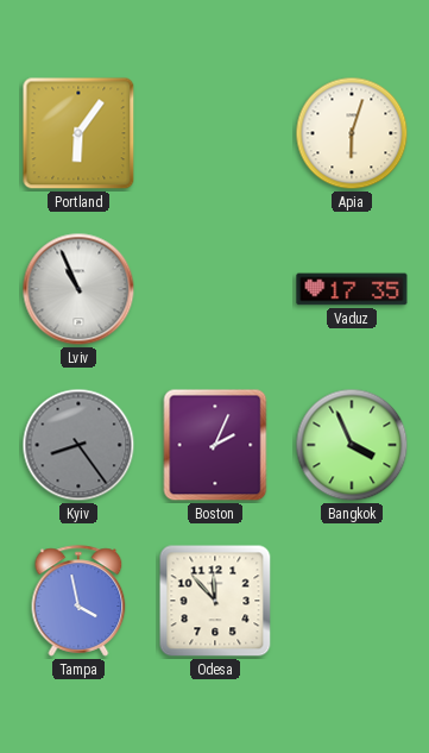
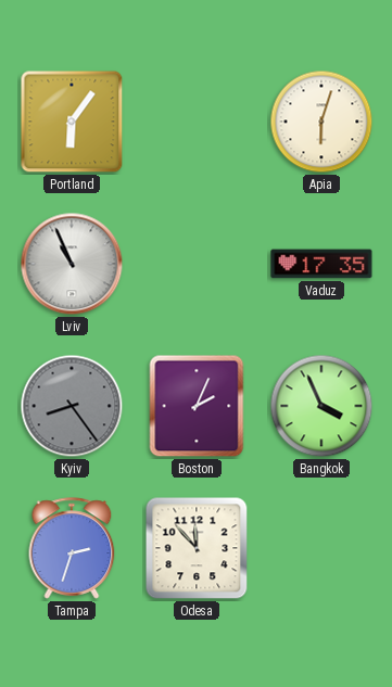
Tampa: 3:58 -> 2:33 (72, 548)
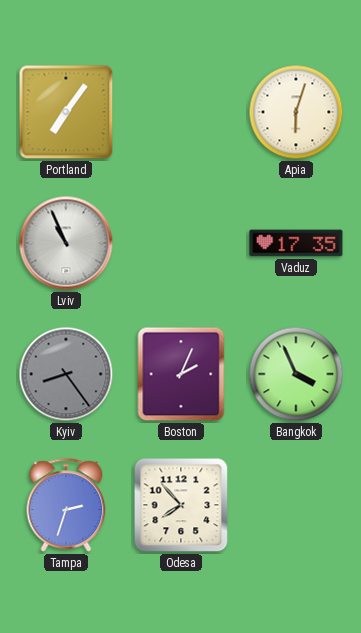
Portland: 6:06 -> 7:06 (66, 112)
Odesa: 11:53 -> 7:53 (181, 505)
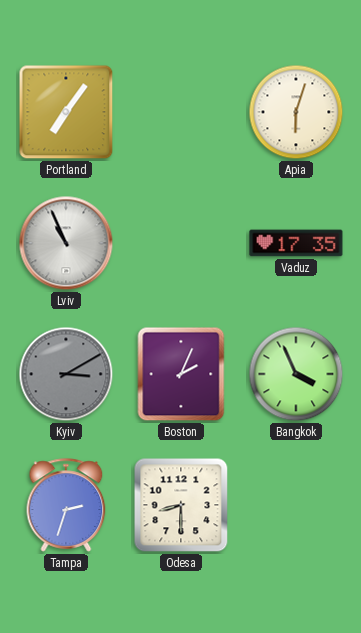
Kyiv: 8:24 -> 3:10 (66, 374)
Odesa: 7:53 -> 8:30 (181, 505)
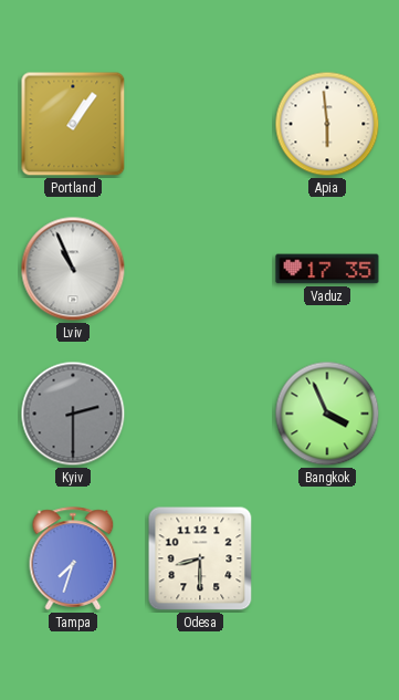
Portland: 7:06 -> 1:06 (73, 124)
Apia: 6:03 -> 5:59 (327, 124)
Kyiv: 3:10 -> 2:30 (73, 414)
Boston: 2:04 -> none (181, 374)
Tampa: 2:33 -> 7:33 (73, 558)
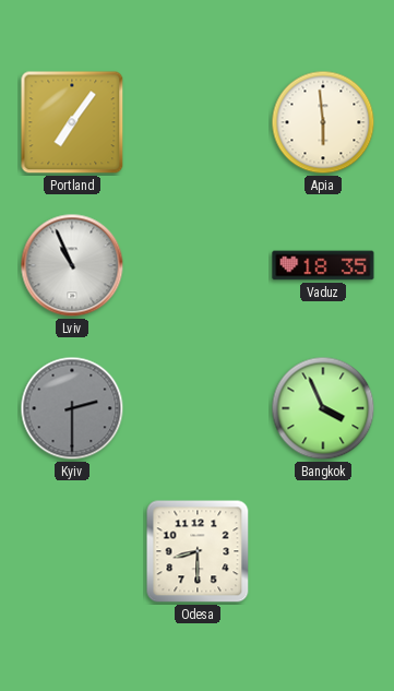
Portland: 1:06 -> 7:06 (72, 122)
Vaduz: 17:35 -> 18:35 (323, 265)
Tampa: 7:33 -> none (73, 558)
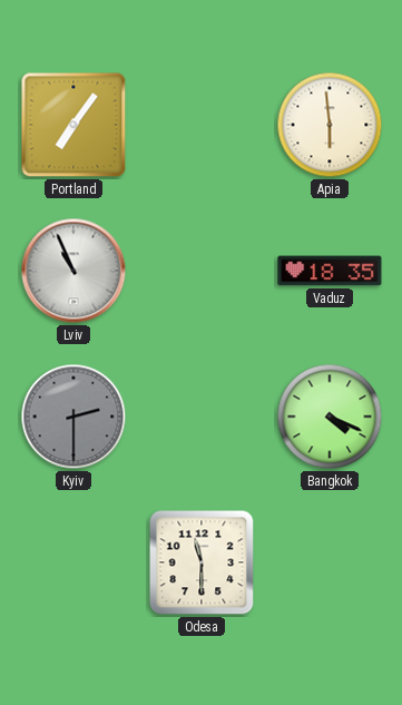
Bangkok: 3:56 -> 4:19 (330, 417)
Odesa: 8:30 -> 11:30 (202, 562)
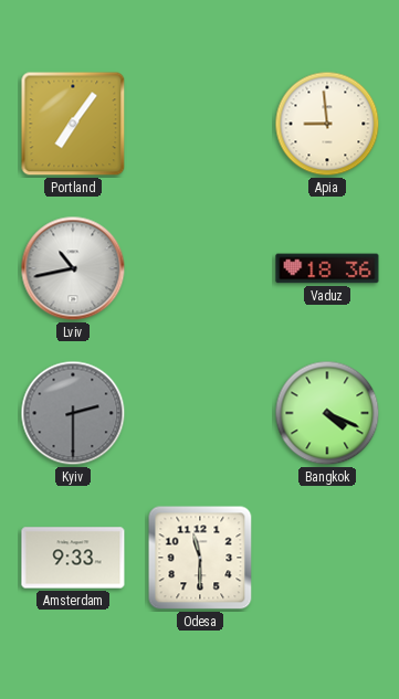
Apia: 5:59 -> 8:59 (327, 124)
Lviv: 10:56 -> 10:43 (73, 268)
Vaduz: 18:35 -> 18:36 (327, 268)
Amsterdam: none -> 9:33 (73, 558)
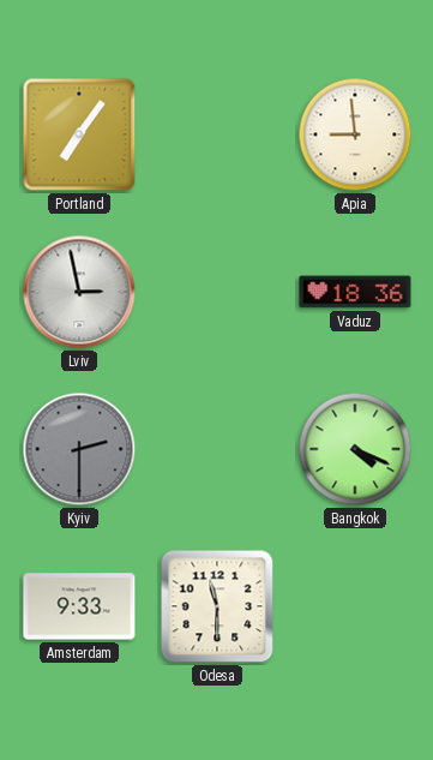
Lviv: 10:43 -> 2:58 (79, 292)
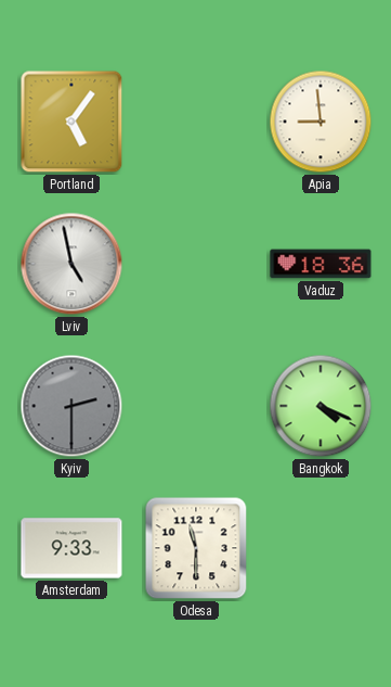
Portland: 7:06 -> 5:06 (71, 122)
Lviv: 2:58 -> 4:58 (71, 264)
